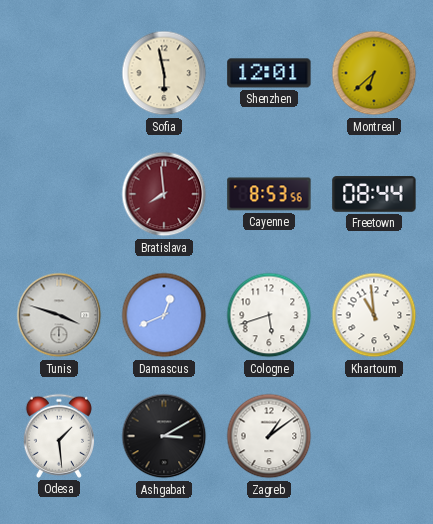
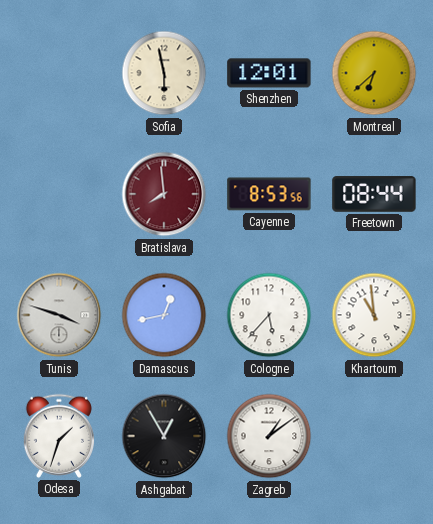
Damascus: 12:41 -> 12:43 (164, 315)
Cologne: 5:42 -> 5:37 (269, 315)
Odesa: 1:29 -> 1:33 (59, 436)
Ashgabat: 3:10 -> 12:55 (164, 436)
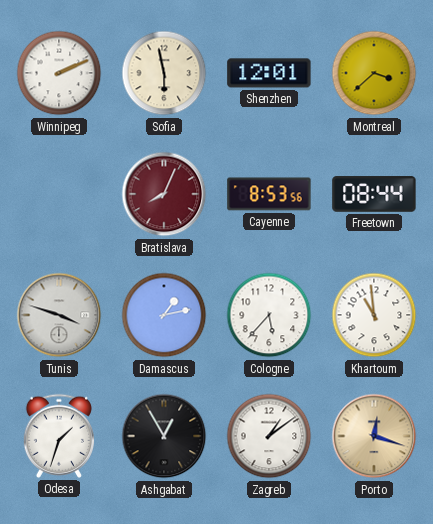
Winnipeg: none -> 2:11 (59, 73)
Montreal: 6:38 -> 3:38 (374, 73)
Bratislava: 7:59 -> 8:04 (164, 194)
Damascus: 12:43 -> 1:13 (164, 315)
Porto: none -> 12:18 (374, 436)
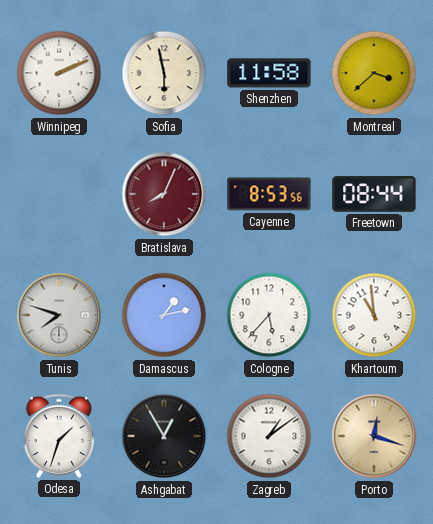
Shenzhen: 12:01 -> 11:58 (269, 73)
Tunis: 3:48 -> 7:48 (59, 315)
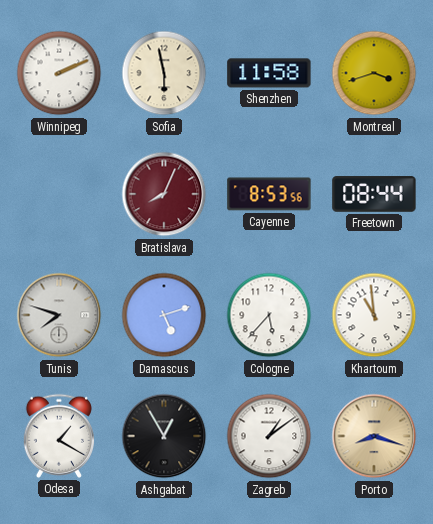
Montreal: 3:38 -> 3:42 (374, 73)
Damascus: 1:13 -> 5:12 (164, 315)
Odesa: 1:33 -> 1:20 (59, 436)
Porto: 12:18 -> 8:18 (374, 436)
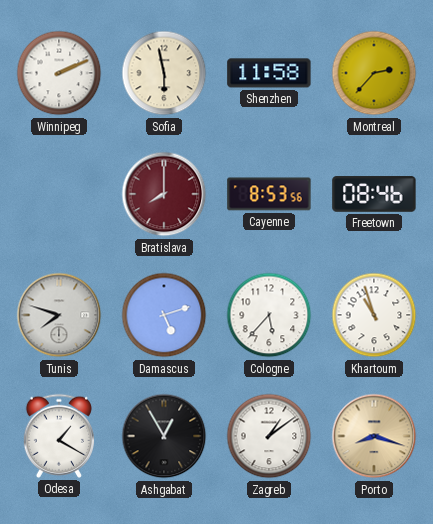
Montreal: 3:42 -> 2:37 (374, 73)
Bratislava: 8:04 -> 8:00 (164, 194)
Freetown: 08:44 -> 08:46 (374, 194)
Khartoum: 10:59 -> 10:57 (374, 315)
